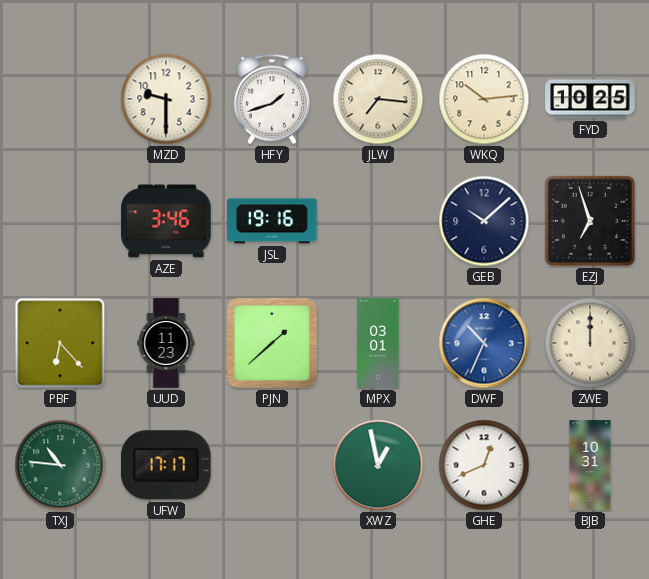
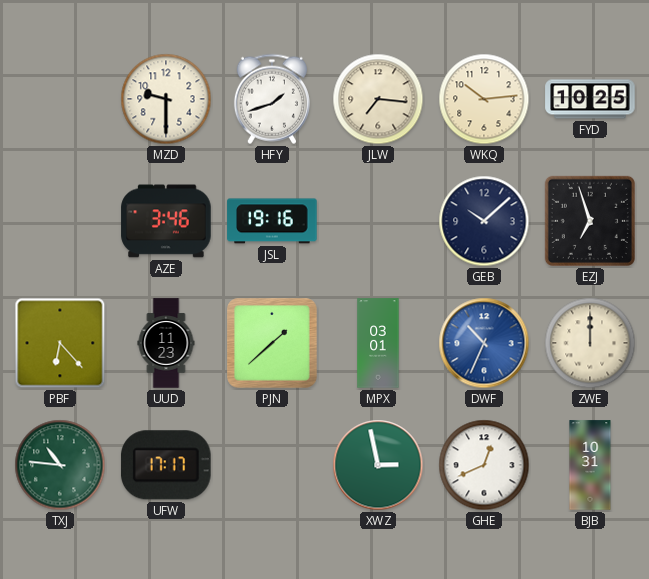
XWZ: 12:58 -> 2:58 (378, 465)
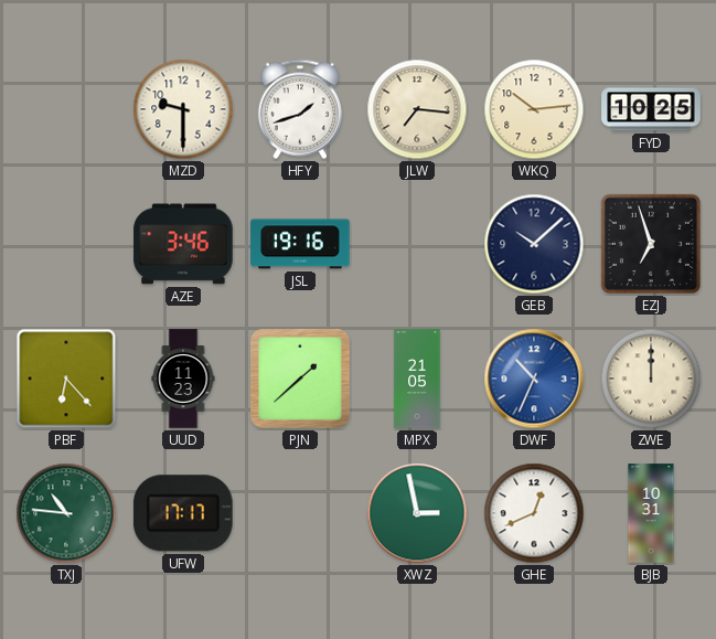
MPX: 03:01 -> 21:05 (417, 379)
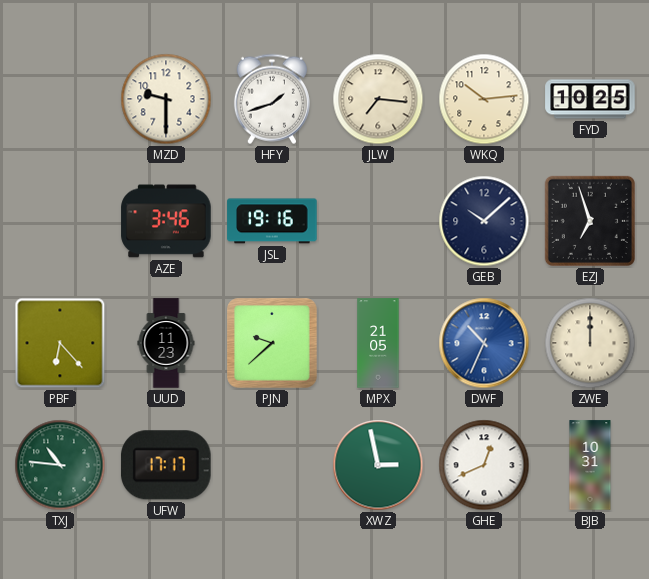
PJN: 1:38 -> 9:38 (273, 344)
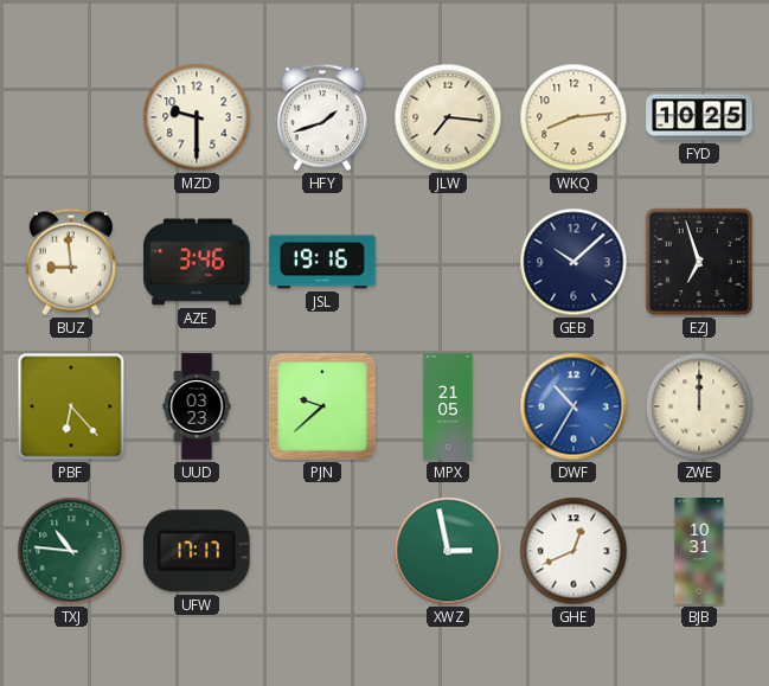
WKQ: 10:14 -> 8:14 (573, 117)
BUZ: none -> 8:59 (71, 262)
UUD: 11:23 -> 03:23 (197, 406)
DWF: 10:34 -> 10:35 (573, 406)
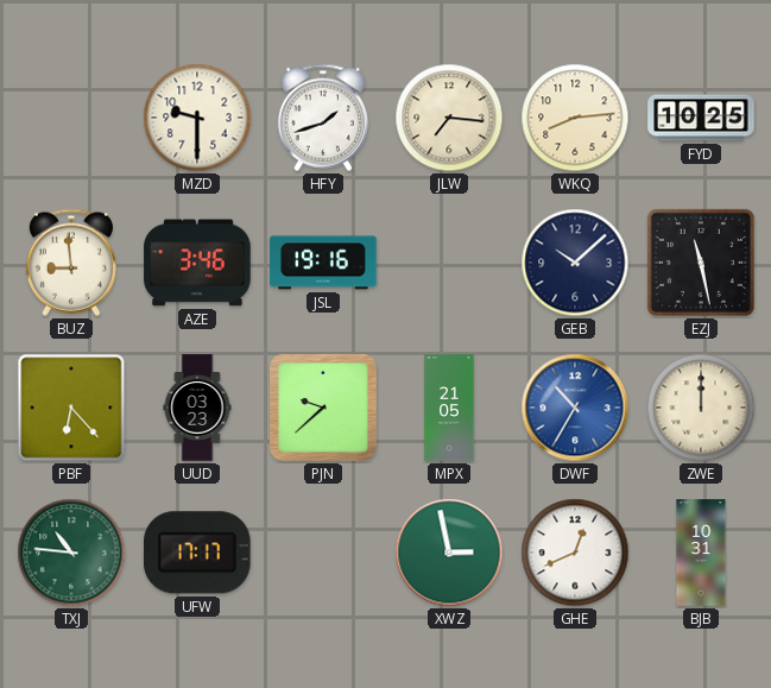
EZJ: 6:57 -> 11:28 (701, 263)
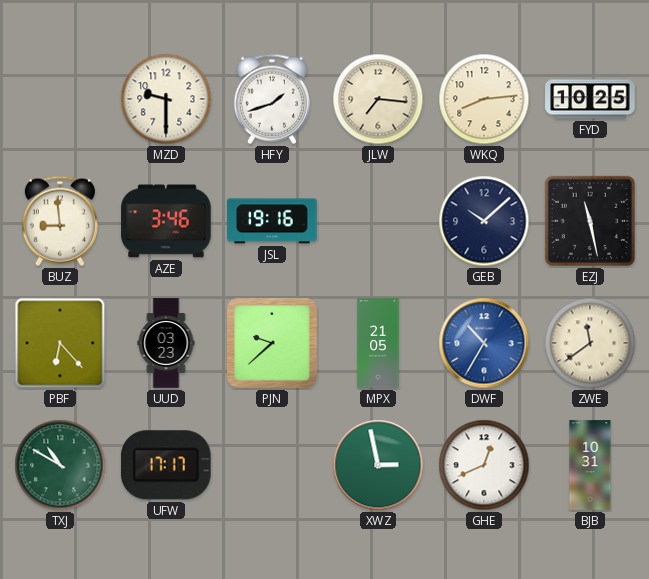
ZWE: 12:00 -> 11:39 (590, 343)
TXJ: 10:46 -> 10:50 (60, 465)
